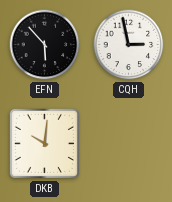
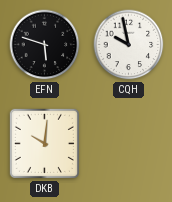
EFN: 5:53 -> 5:48 (45, 45)
CQH: 2:58 -> 9:58 (129, 45)
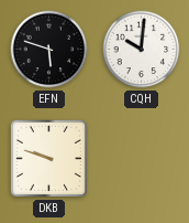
CQH: 9:58 -> 10:01 (142, 50)
DKB: 10:01 -> 9:48 (48, 158)
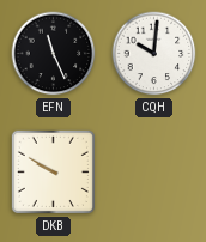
EFN: 5:48 -> 11:26 (54, 54)
DKB: 9:48 -> 9:50 (53, 171)
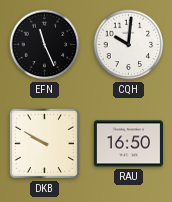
RAU: none -> 16:50 (128, 144)
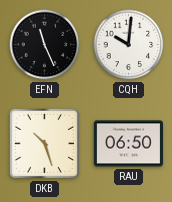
DKB: 9:50 -> 10:27 (44, 143)
RAU: 16:50 -> 06:50 (128, 144)
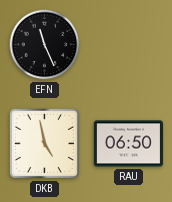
CQH: 10:01 -> none (129, 45)
DKB: 10:27 -> 4:58 (44, 143)
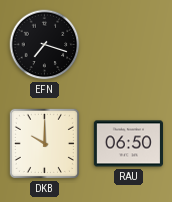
EFN: 11:26 -> 7:18 (45, 45)
DKB: 4:58 -> 10:00 (44, 143)
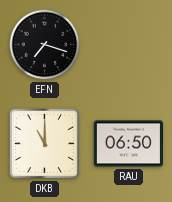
DKB: 10:00 -> 11:00 (44, 143)
